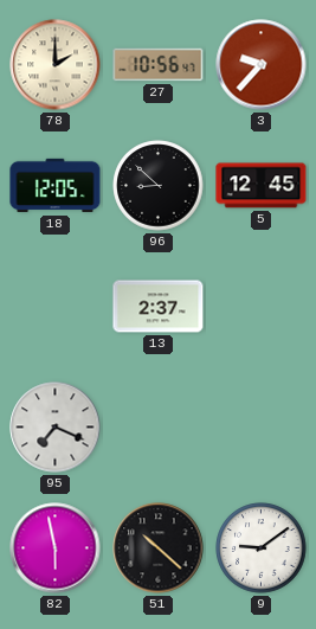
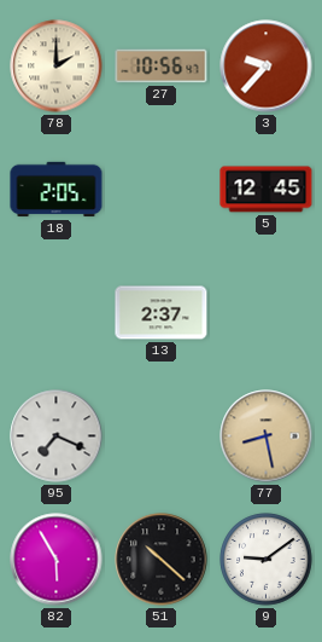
18: 12:05 -> 2:05 (57, 190)
96: 8:52 -> none (159, 186)
77: none -> 8:28 (267, 436)
82: 5:58 -> 5:55 (57, 560)
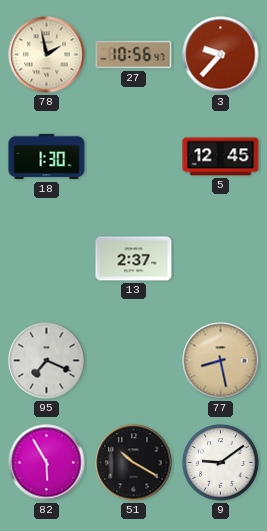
78: 2:00 -> 1:58 (47, 55)
18: 2:05 -> 1:30 (47, 157)
51: 10:22 -> 10:20 (134, 463)
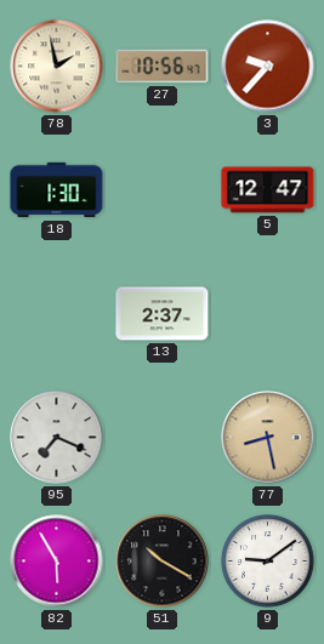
5: 12:45 -> 12:47 (268, 190)
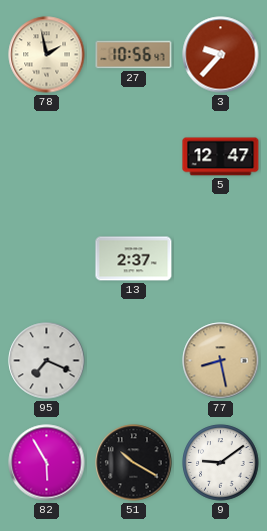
18: 1:30 -> none (57, 190)
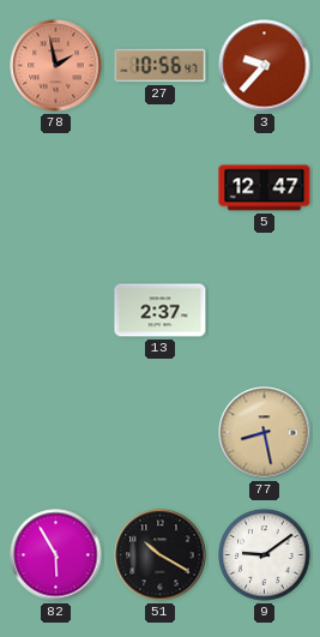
78 dial: cream -> salmon (56, 66)
95: 7:19 -> none (47, 361)
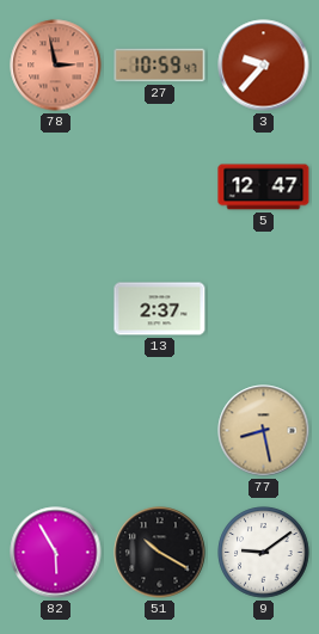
78: 1:58 -> 2:58 (56, 66)
27: 10:56 -> 10:59 (160, 66)
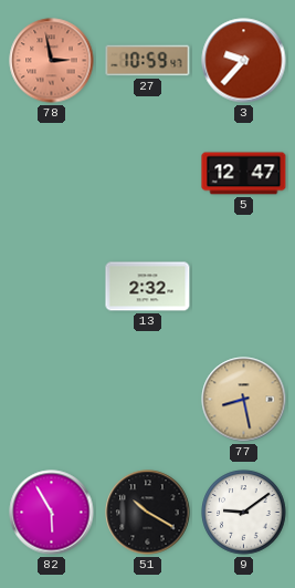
13: 2:37 -> 2:32 (148, 287)
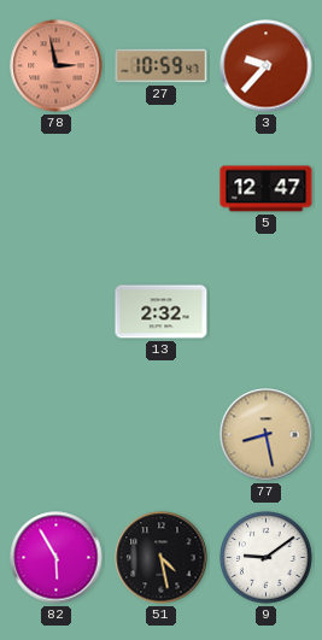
51: 10:20 -> 4:28 (162, 558)
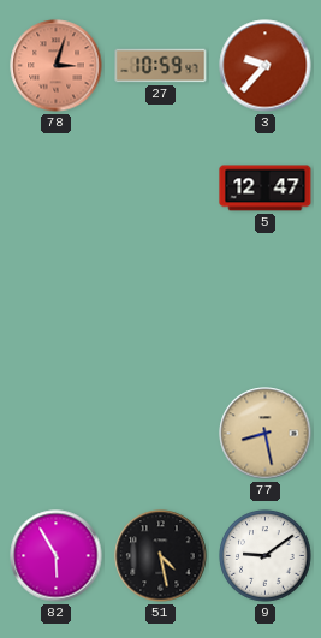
78: 2:58 -> 3:03 (57, 66)
13: 2:32 -> none (162, 312)
